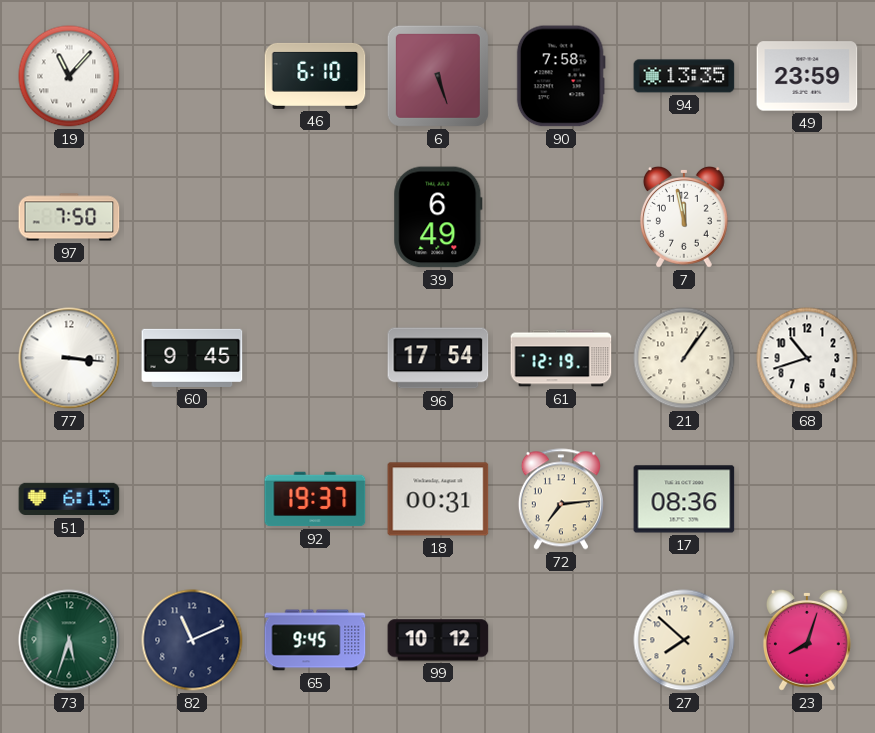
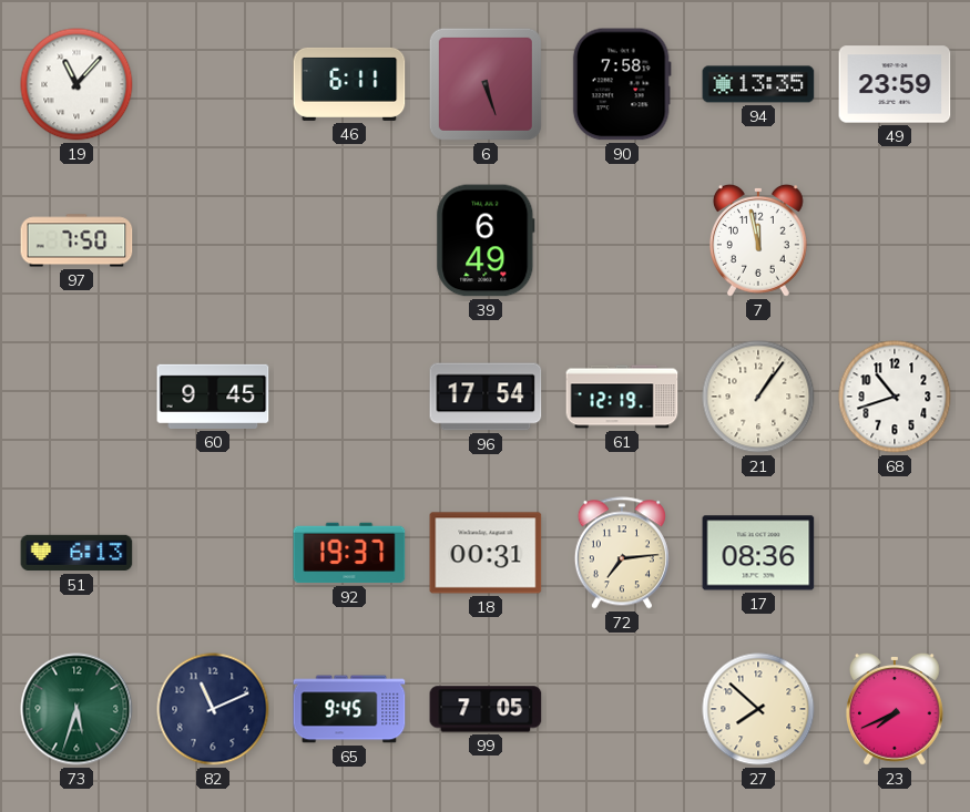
46: 6:10 -> 6:11 (349, 84)
77: 3:16 -> none (69, 358)
99: 10:12 -> 7:05 (486, 709)
23: 8:03 -> 7:41 (895, 710)
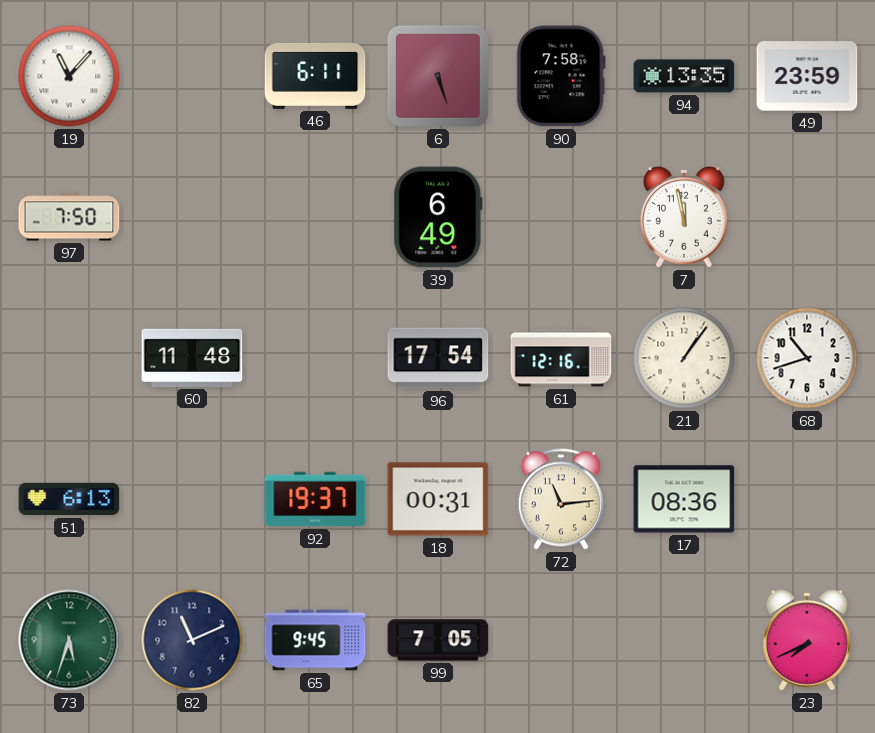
60: 9:45 -> 11:48 (192, 358)
61: 12:19 -> 12:16 (561, 358)
72: 7:14 -> 11:14 (561, 499)
27: 7:52 -> none (758, 709)
